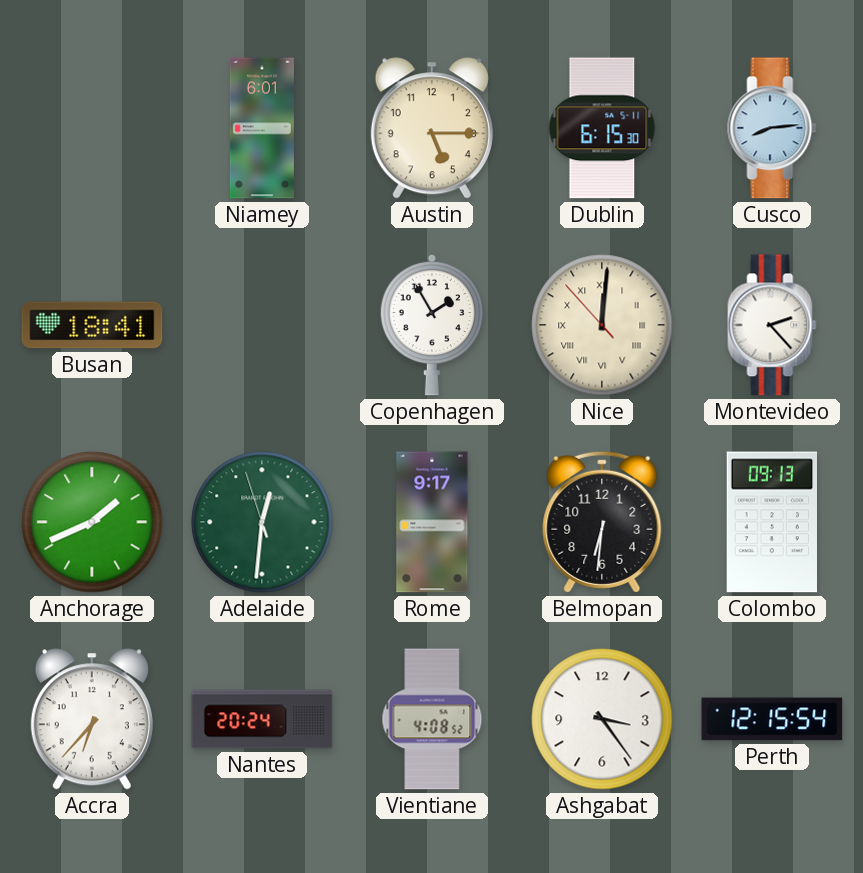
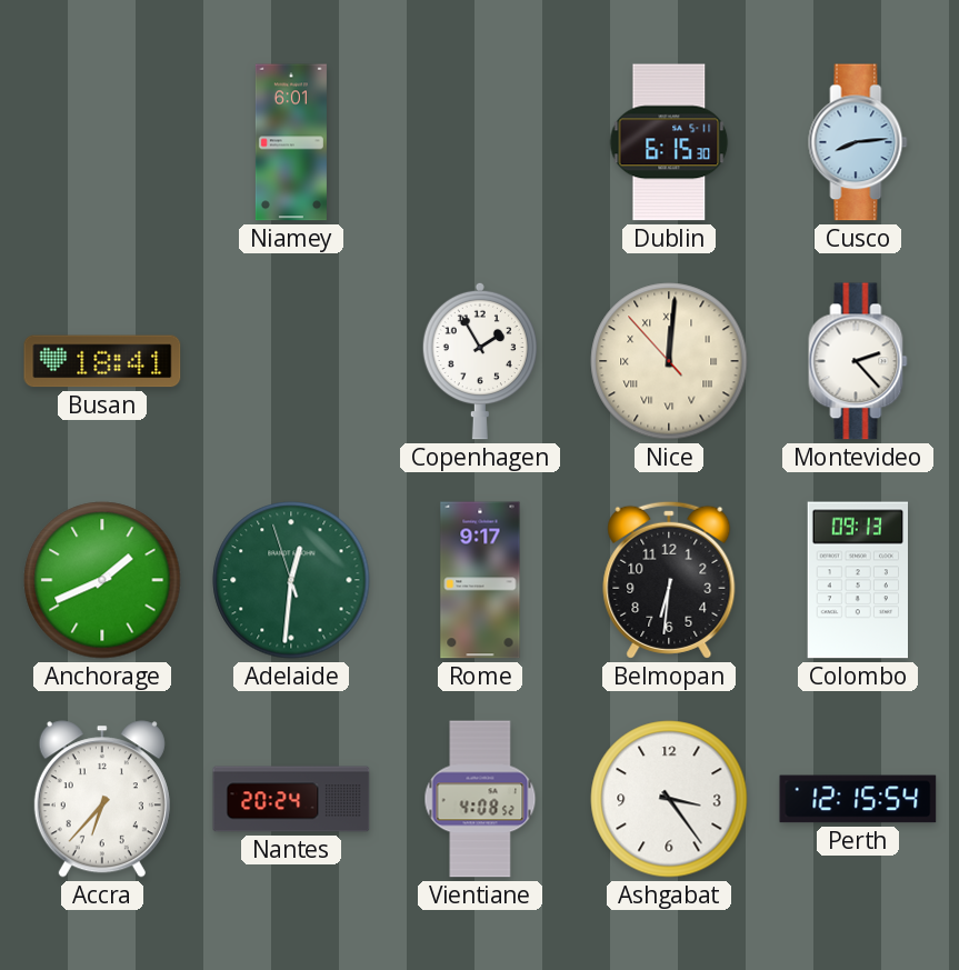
Austin: 5:15 -> none (432, 128)
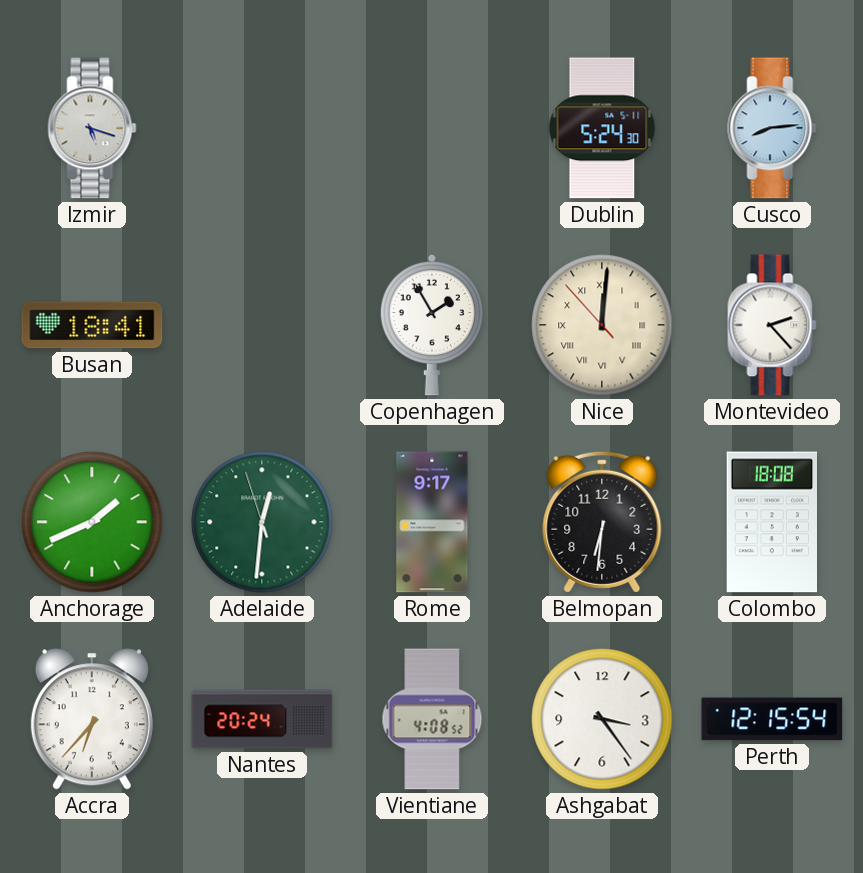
Izmir: none -> 5:18 (92, 128)
Niamey: 6:01 -> none (291, 142)
Dublin: 6:15 -> 5:24 (602, 128)
Colombo: 09:13 -> 18:08 (771, 522)
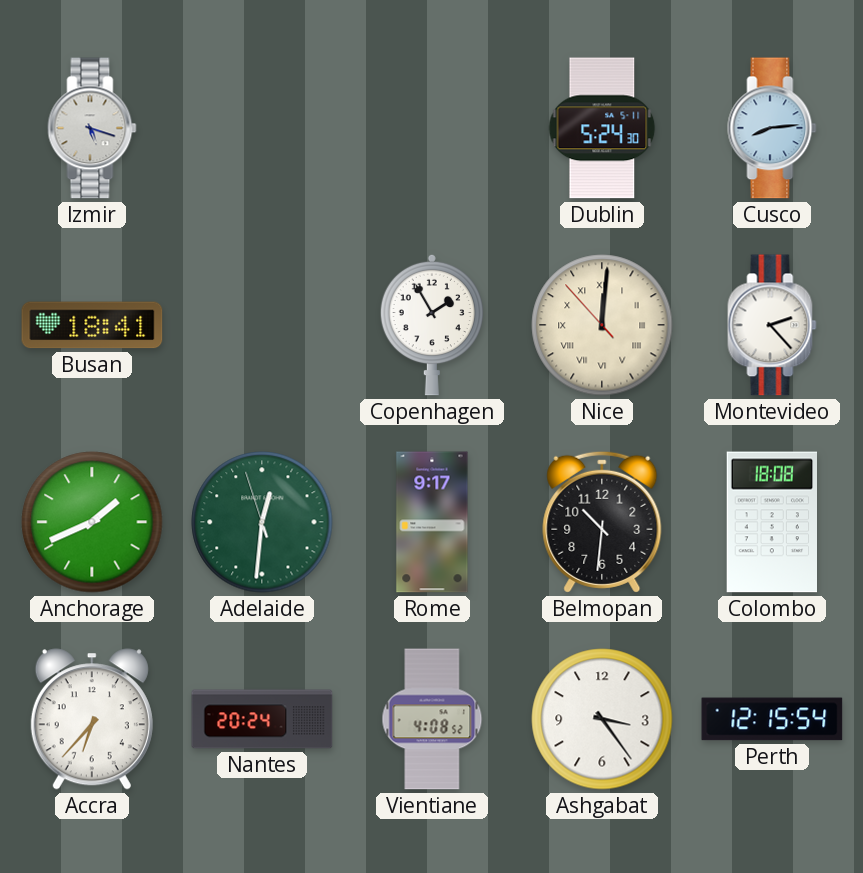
Belmopan: 6:31 -> 10:31 (602, 522)
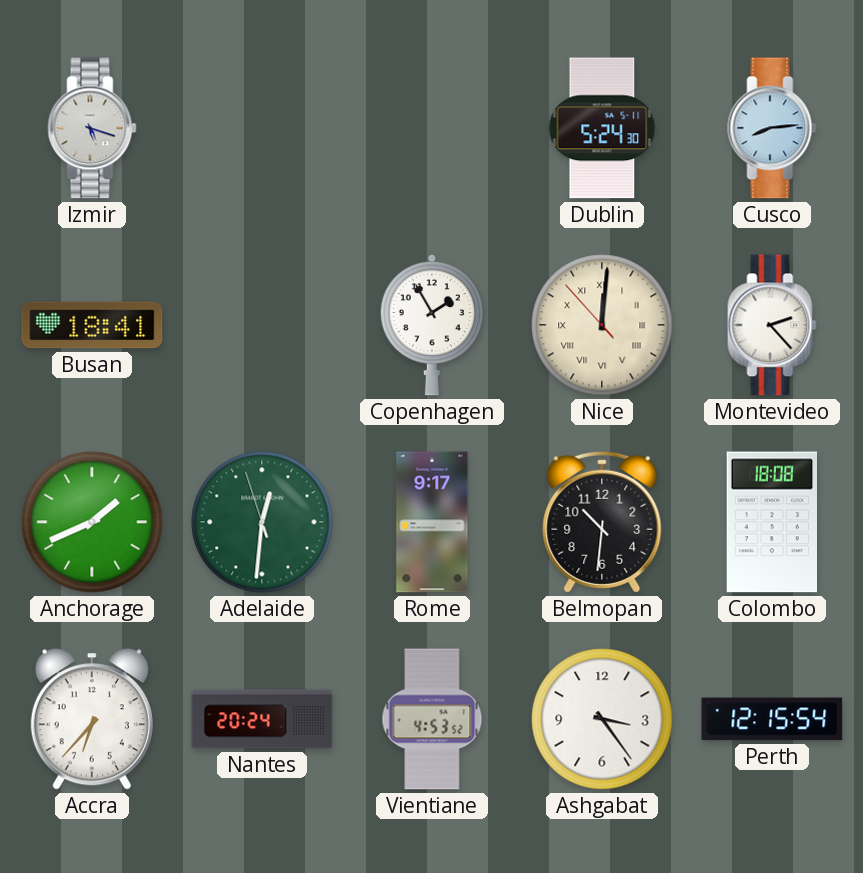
Vientiane: 4:08 -> 4:53 (432, 719)
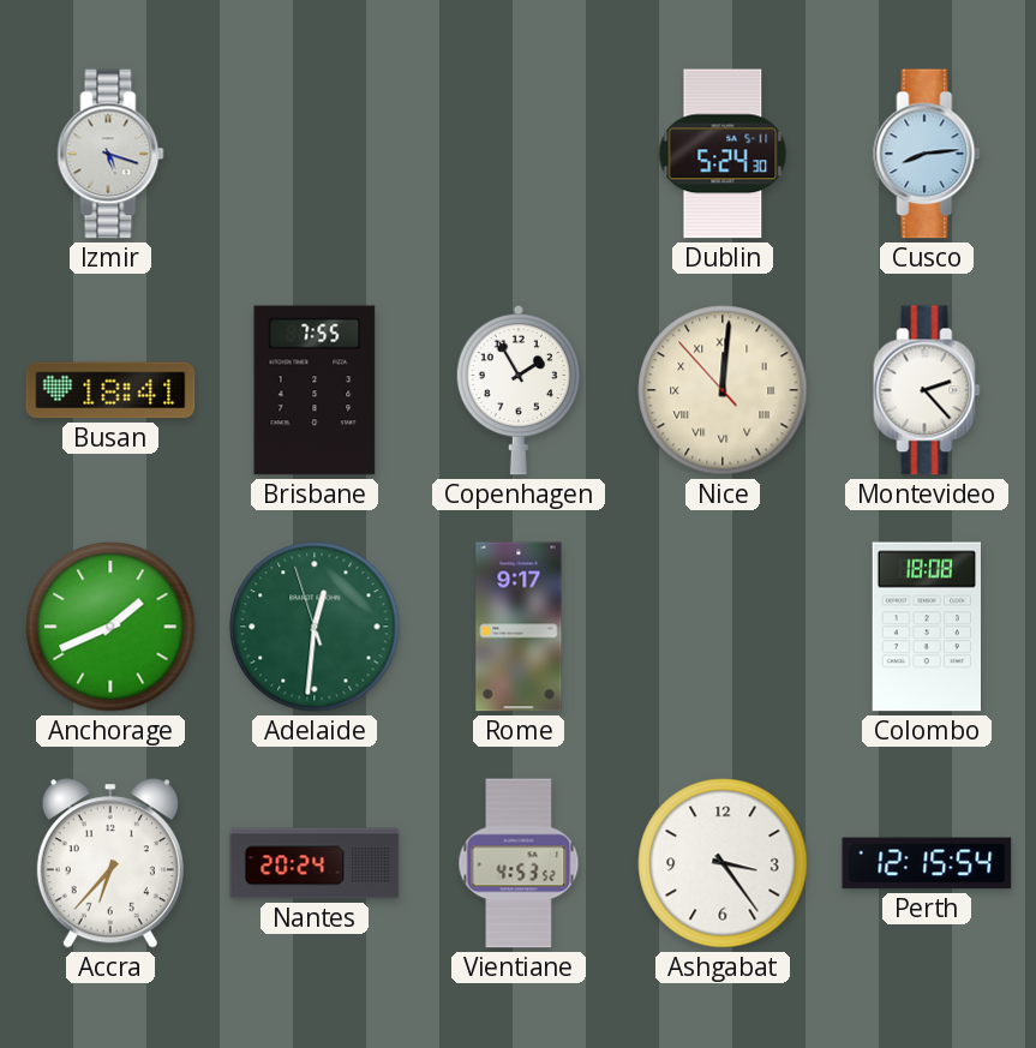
Brisbane: none -> 7:55 (315, 390)
Belmopan: 10:31 -> none (602, 522)
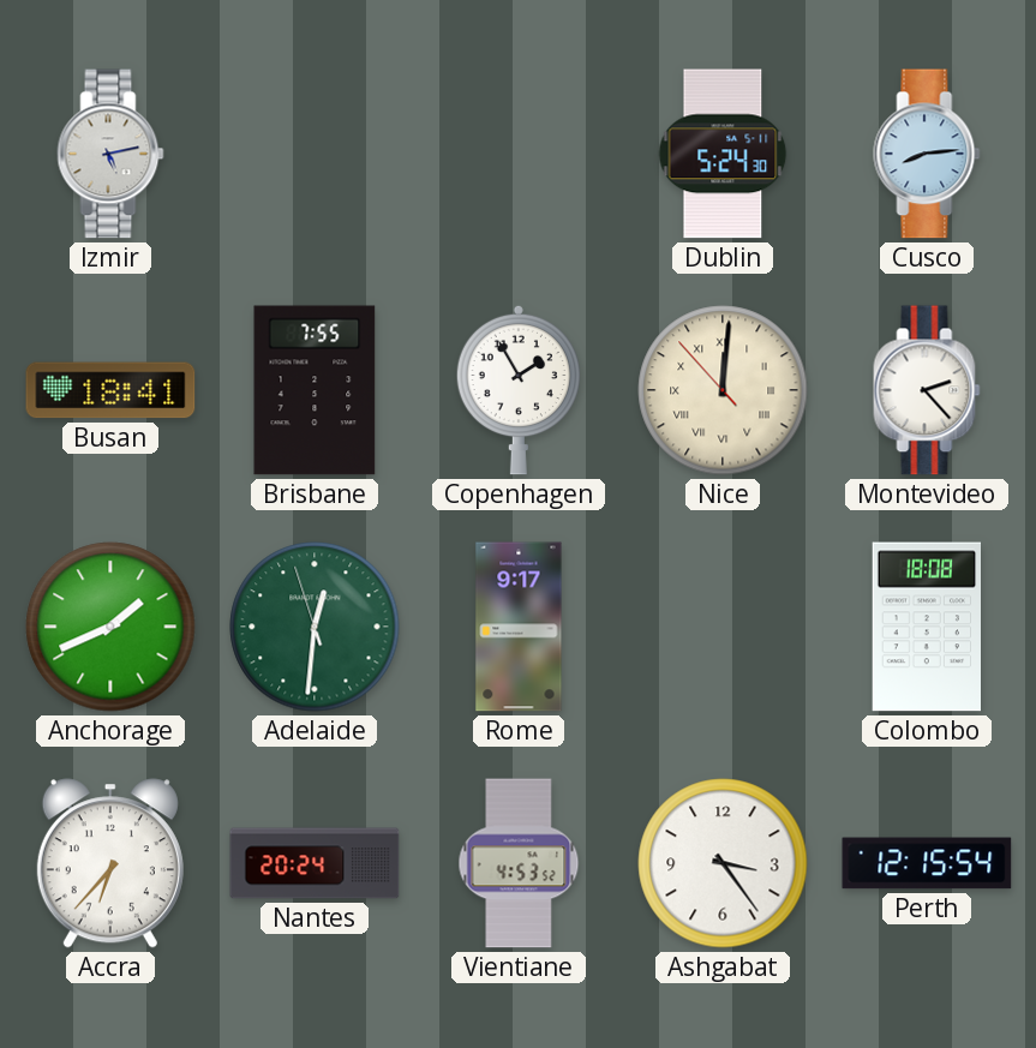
Izmir: 5:18 -> 5:13 (110, 154)
